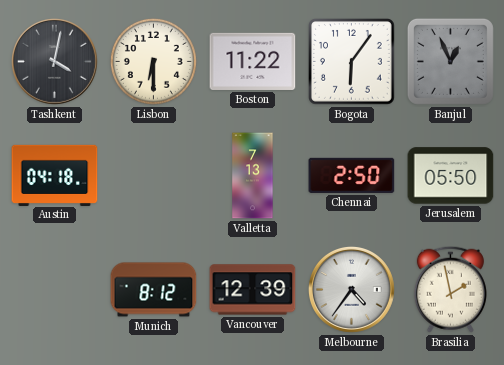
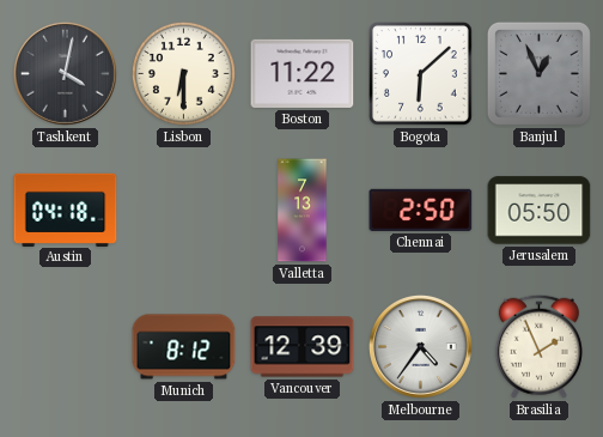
Bogota: 6:06 -> 6:08 (421, 74)
Brasilia: 1:58 -> 1:56 (538, 346)
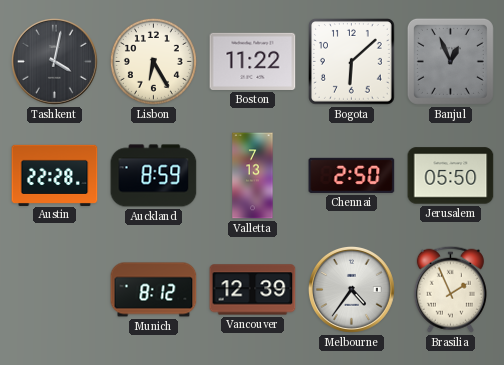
Lisbon: 6:30 -> 6:25 (153, 61)
Austin: 04:18 -> 22:28 (55, 175)
Auckland: none -> 8:59 (154, 176)
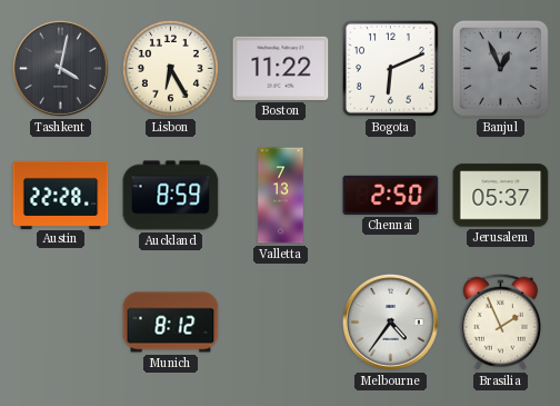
Bogota: 6:08 -> 6:11 (391, 69)
Jerusalem: 05:50 -> 05:37 (501, 196)
Vancouver: 12:39 -> none (253, 290)
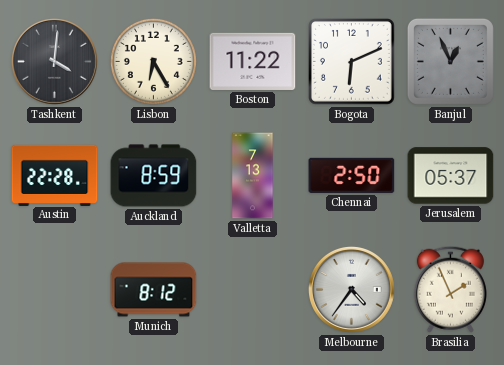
Tashkent: 4:02 -> 4:01 (54, 61)
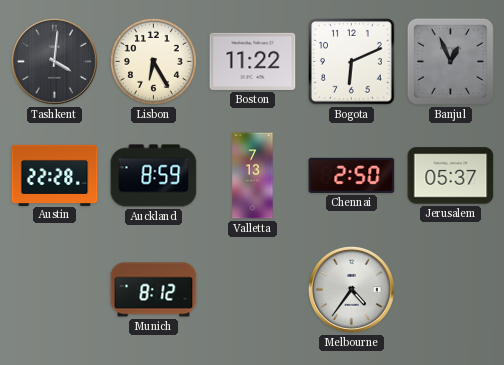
Brasilia: 1:56 -> none (450, 289)
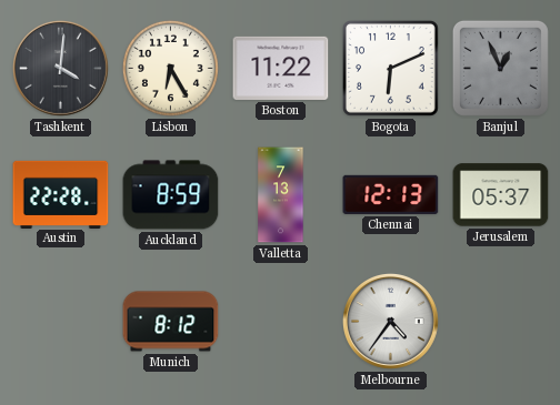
Chennai: 2:50 -> 12:13 (391, 194)
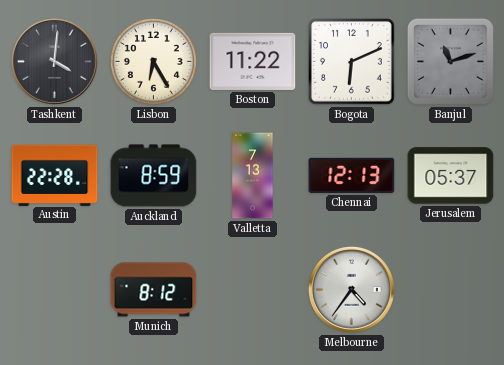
Banjul: 12:56 -> 11:12 (450, 61)
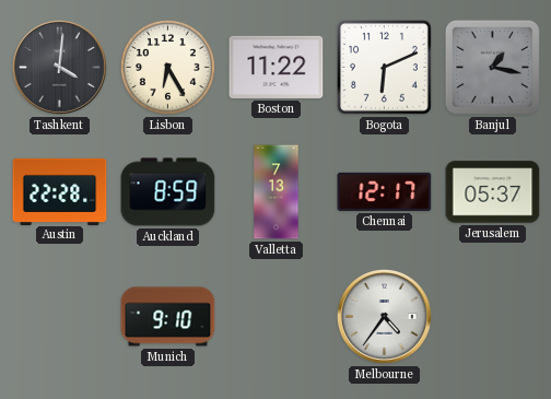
Banjul: 11:12 -> 1:17 (492, 67)
Chennai: 12:13 -> 12:17 (385, 191)
Munich: 8:12 -> 9:10 (168, 317)
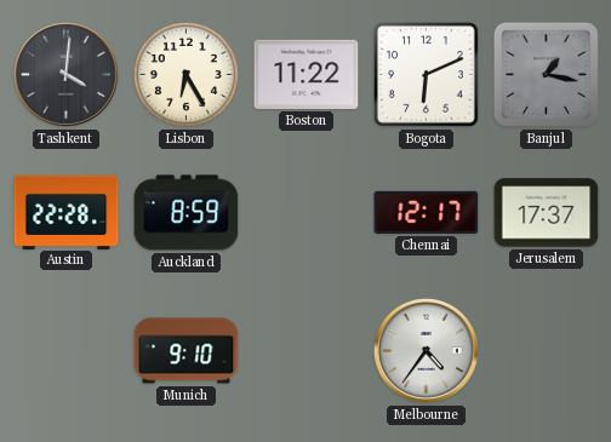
Valletta: 7:13 -> none (277, 192)
Jerusalem: 05:37 -> 17:37 (547, 213)
